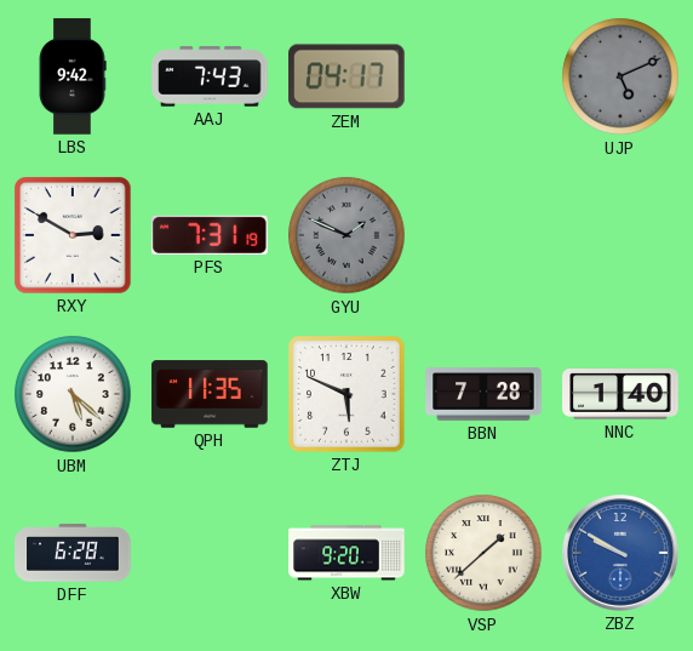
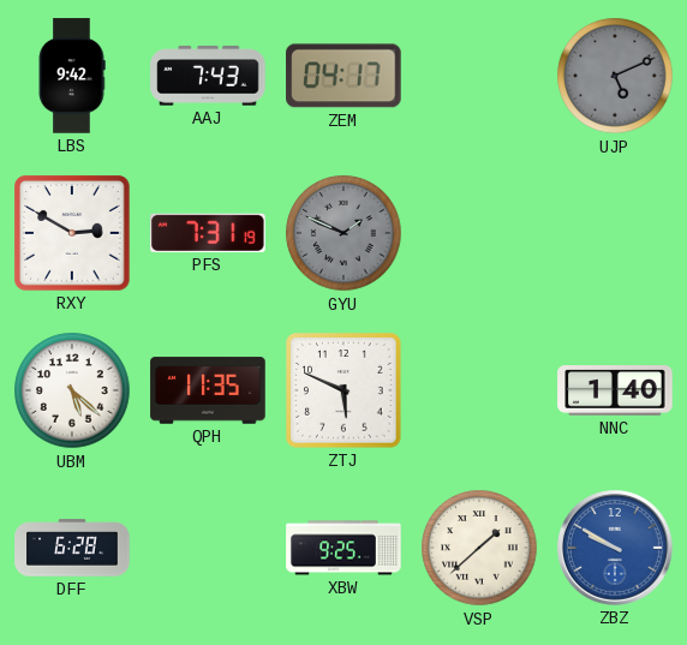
BBN: 7:28 -> none (483, 394)
XBW: 9:20 -> 9:25 (343, 548)
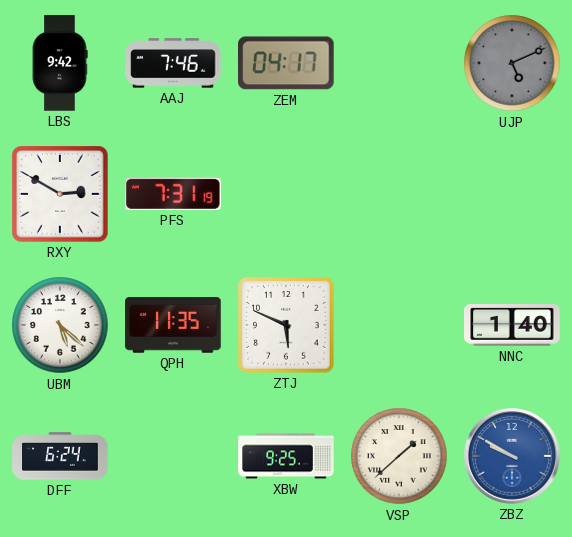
AAJ: 7:43 -> 7:46 (173, 63)
GYU: 1:49 -> none (343, 233)
DFF: 6:28 -> 6:24 (60, 456)
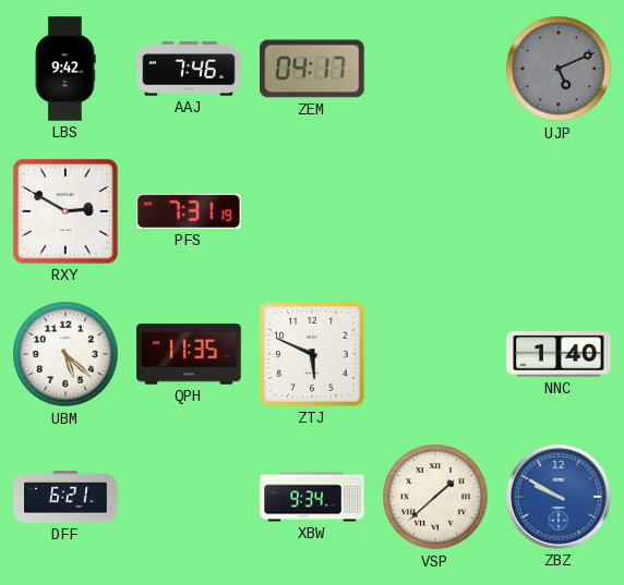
DFF: 6:24 -> 6:21 (65, 497)
XBW: 9:25 -> 9:34 (312, 497)
